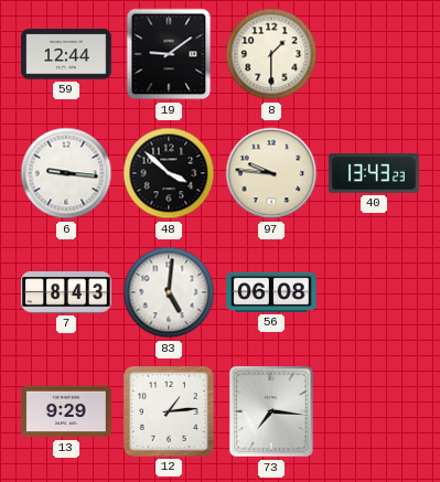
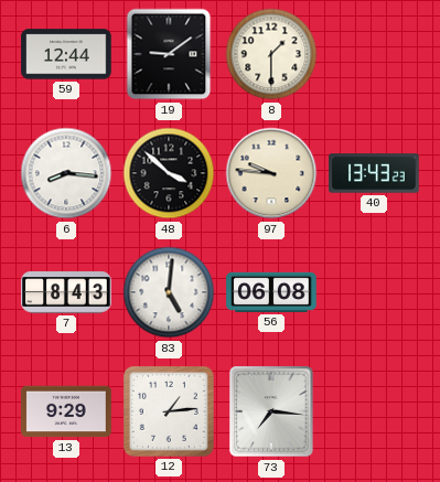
6: 9:16 -> 8:16 (66, 173)
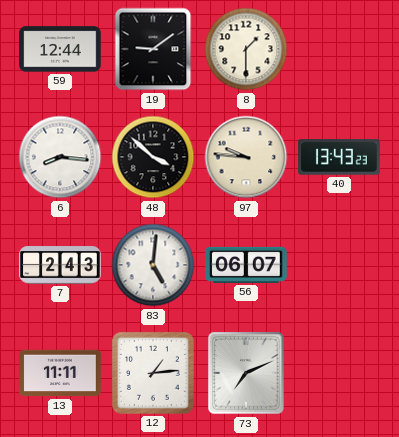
7: 8:43 -> 2:43 (60, 265)
56: 06:08 -> 06:07 (246, 265)
13: 9:29 -> 11:11 (60, 373)
73: 7:16 -> 7:11 (246, 373)
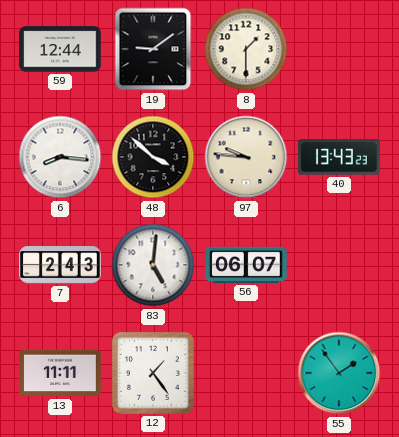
12: 1:14 -> 1:24 (153, 373)
73: 7:11 -> none (246, 373)
55: none -> 1:54 (339, 373)
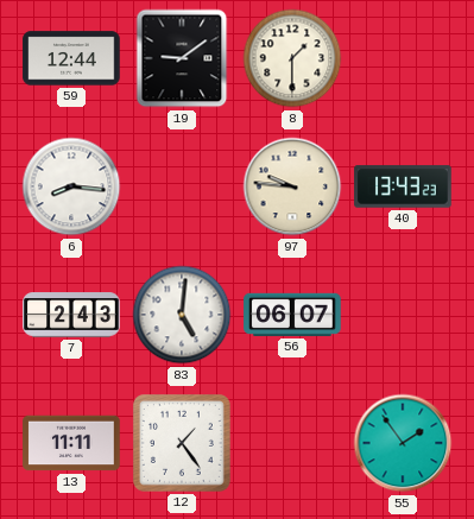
48: 3:52 -> none (153, 157)
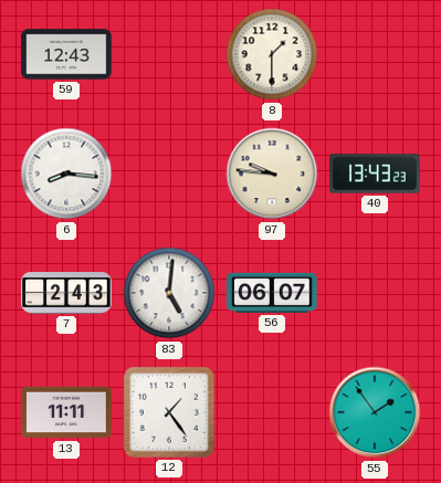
59: 12:44 -> 12:43 (66, 54)
19: 9:09 -> none (182, 58)
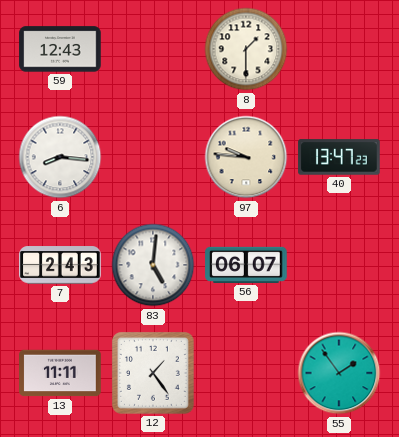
40: 13:43 -> 13:47 (339, 157)
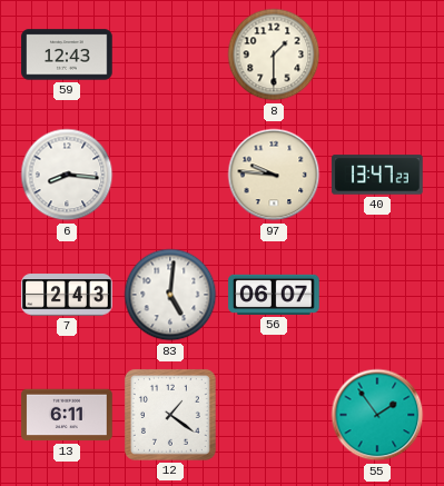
13: 11:11 -> 6:11 (67, 415)
12: 1:24 -> 1:21 (170, 415)
